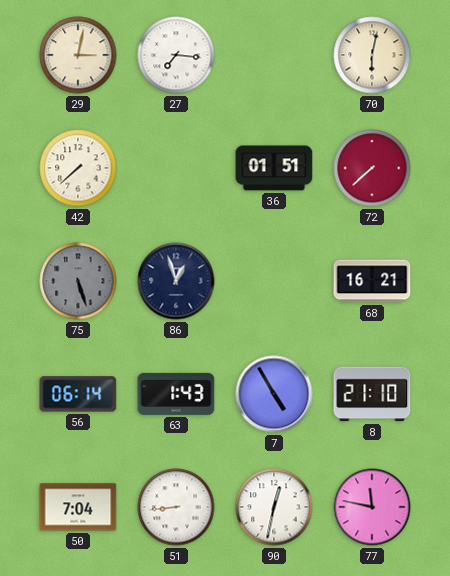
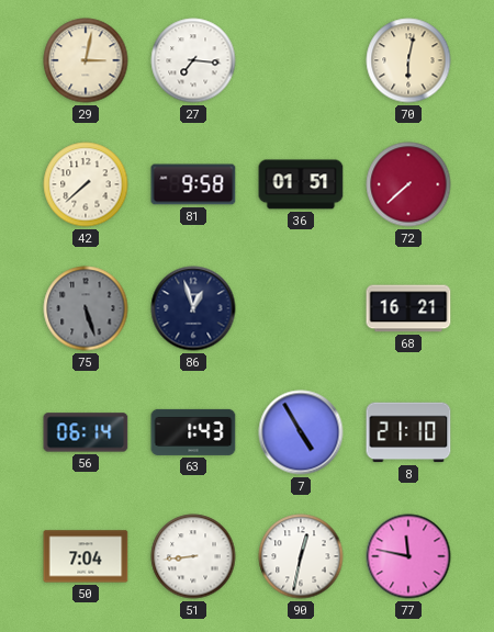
81: none -> 9:58 (193, 184)
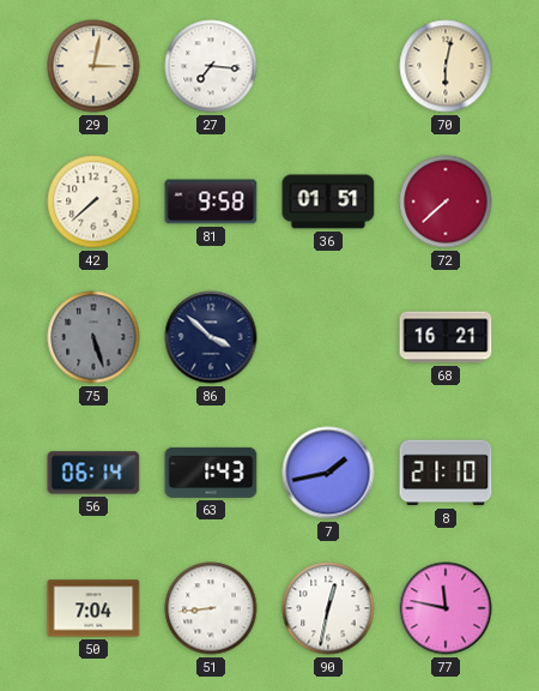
86: 12:57 -> 3:52 (211, 337)
7: 4:55 -> 1:43 (328, 473)
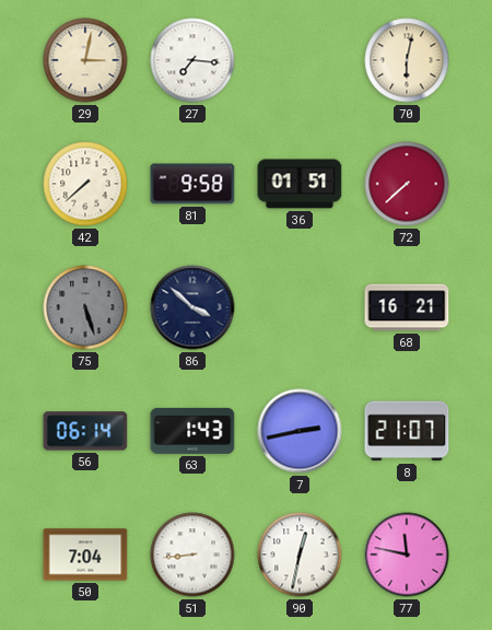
7: 1:43 -> 2:43 (300, 431)
8: 21:10 -> 21:07 (407, 431)
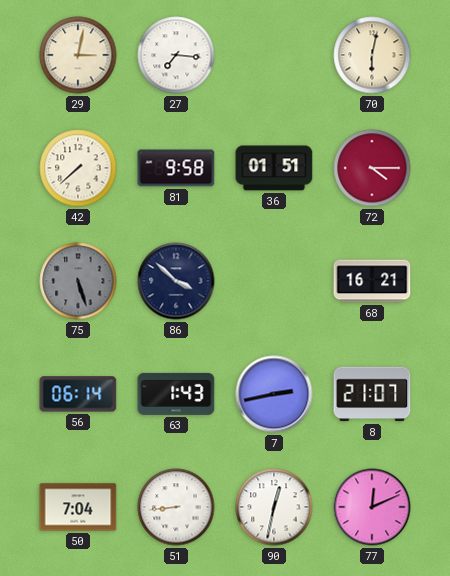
72: 7:38 -> 4:15 (372, 168)
77: 11:47 -> 12:11 (372, 507)
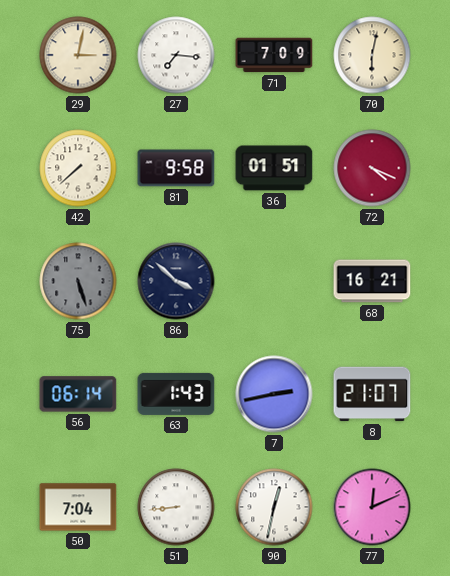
71: none -> 7:09 (274, 55)
72: 4:15 -> 4:19 (372, 168)
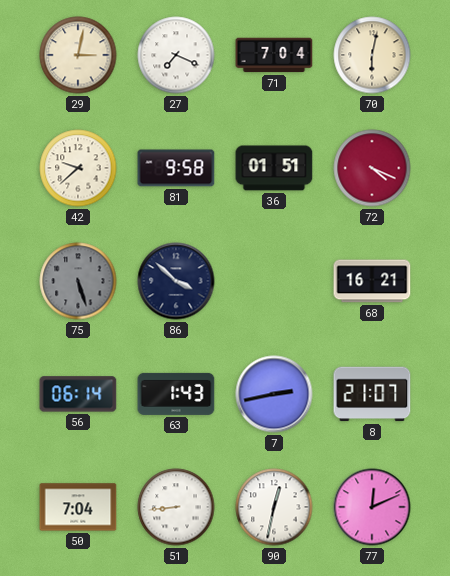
27: 7:16 -> 7:19 (176, 55)
71: 7:09 -> 7:04 (274, 55)
42: 7:38 -> 9:38 (78, 168)
